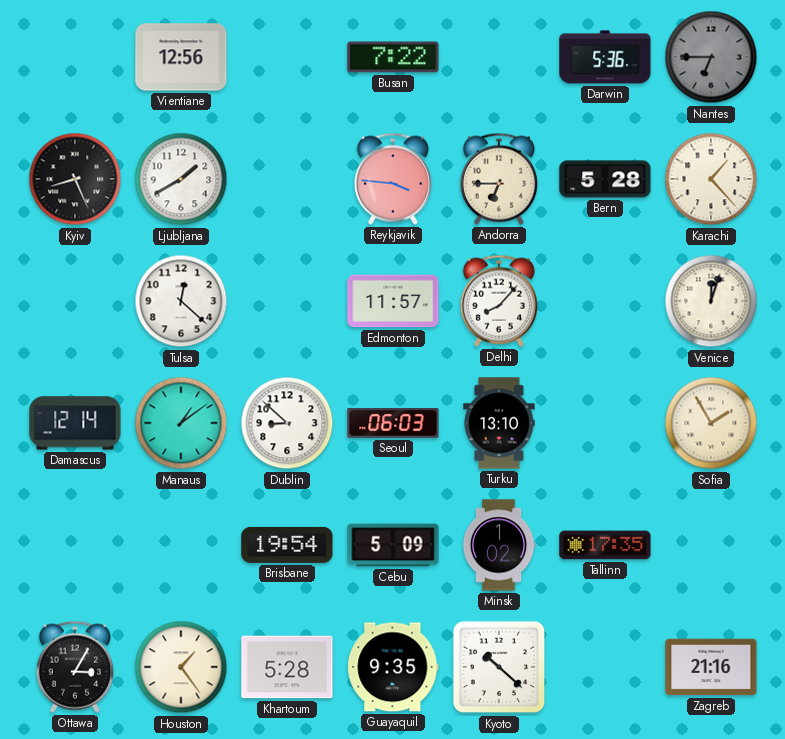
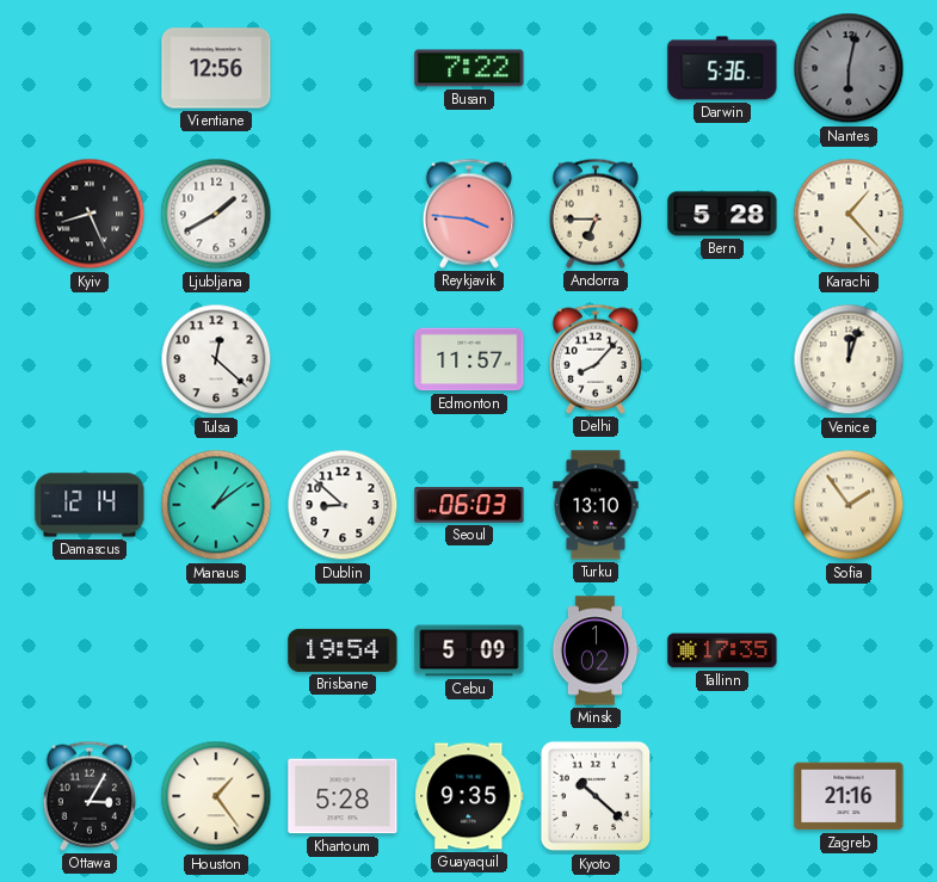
Nantes: 6:45 -> 6:02 (849, 68)
Sofia: 1:55 -> 1:54 (849, 505)
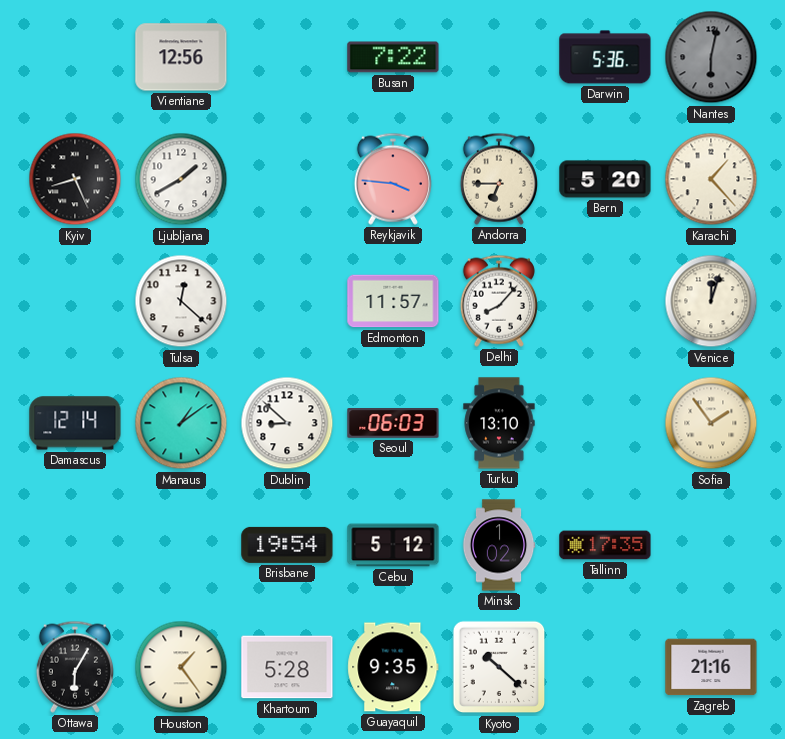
Bern: 5:28 -> 5:20 (605, 179)
Cebu: 5:09 -> 5:12 (393, 545)
Ottawa: 3:05 -> 6:05 (75, 667)
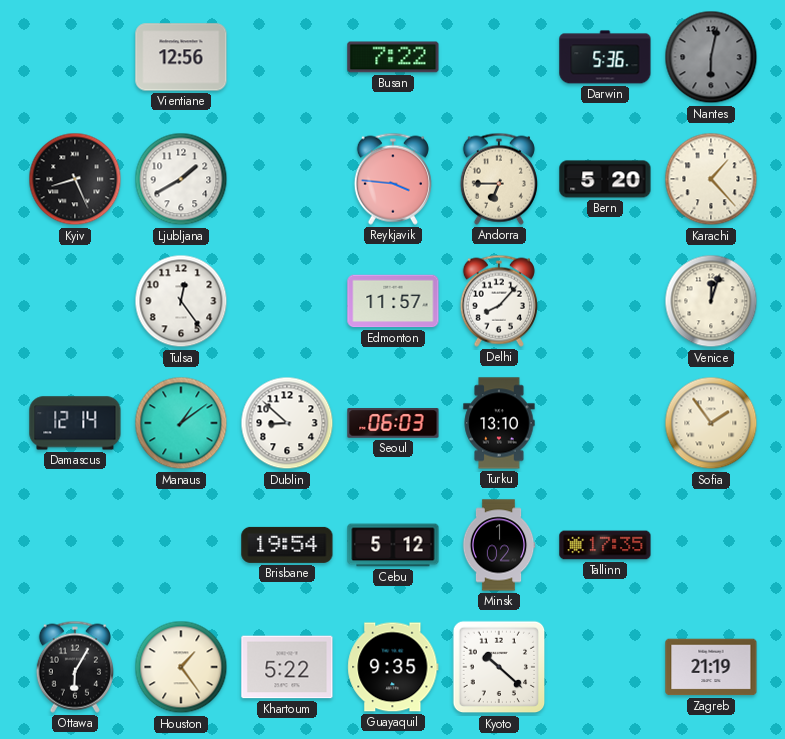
Tulsa: 12:22 -> 12:24 (181, 301)
Khartoum: 5:28 -> 5:22 (287, 667)
Zagreb: 21:16 -> 21:19 (711, 667)
